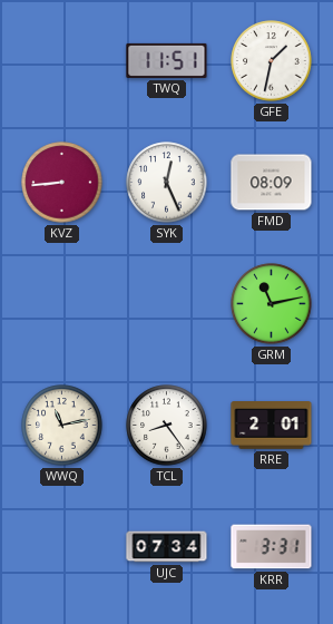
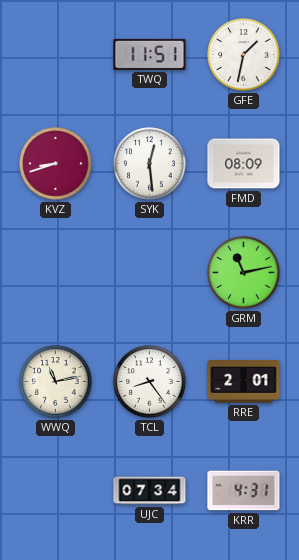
KVZ: 8:44 -> 8:42 (56, 164)
SYK: 12:26 -> 12:29 (150, 164)
KRR: 3:31 -> 4:31 (244, 491)
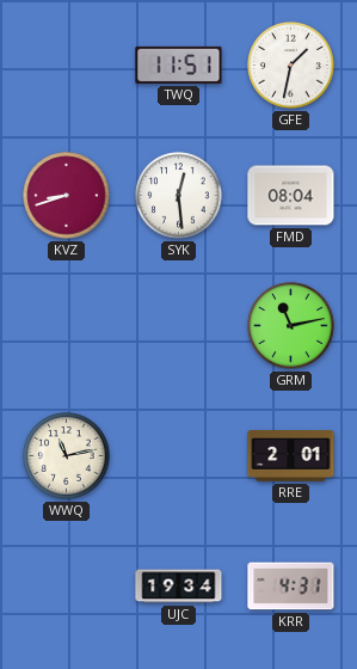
FMD: 08:09 -> 08:04 (291, 196)
TCL: 8:24 -> none (150, 382)
UJC: 07:34 -> 19:34 (179, 587)
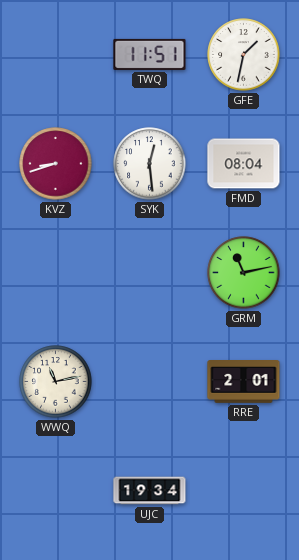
KRR: 4:31 -> none (291, 587)
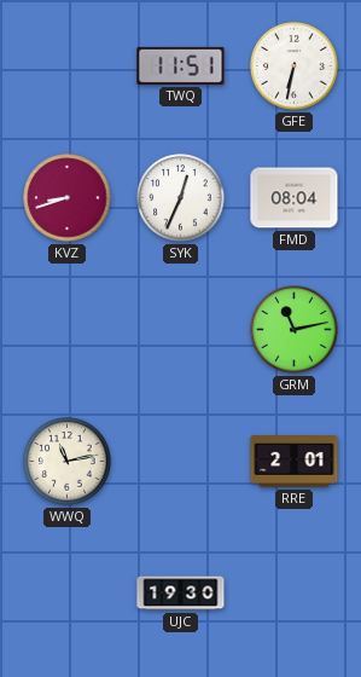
GFE: 1:32 -> 6:32 (295, 66)
SYK: 12:29 -> 12:34 (181, 198)
UJC: 19:34 -> 19:30 (181, 594)
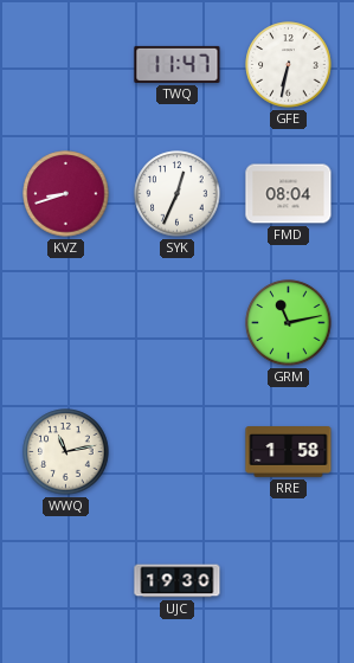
TWQ: 11:51 -> 11:47 (178, 64)
RRE: 2:01 -> 1:58 (289, 452)
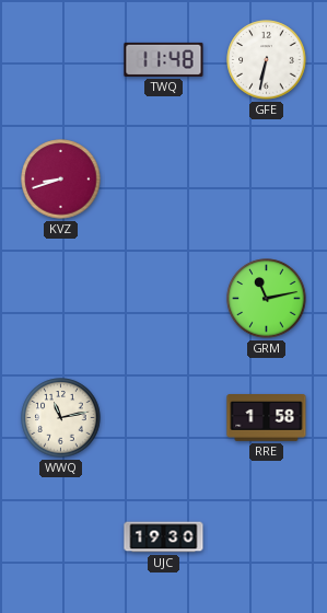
TWQ: 11:47 -> 11:48 (164, 59)
SYK: 12:34 -> none (178, 194)
FMD: 08:04 -> none (289, 194)
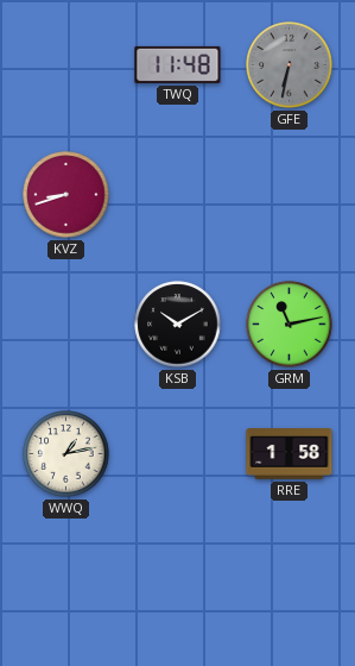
GFE dial: white -> grey (290, 65)
KSB: none -> 10:10 (178, 325)
WWQ: 11:13 -> 1:13 (66, 454)
UJC: 19:30 -> none (164, 537)
